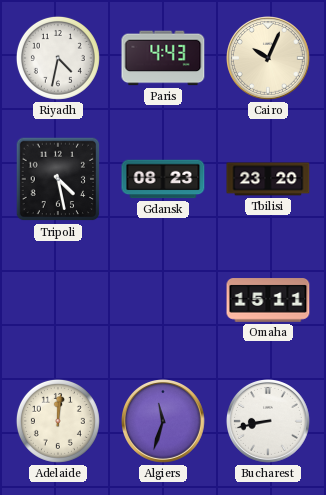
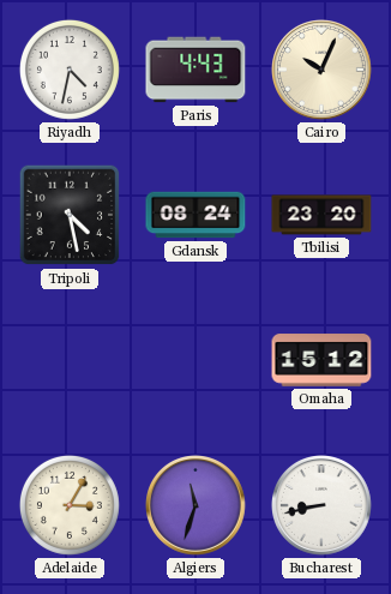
Gdansk: 08:23 -> 08:24 (195, 215)
Omaha: 15:11 -> 15:12 (321, 360)
Adelaide: 12:01 -> 3:05 (70, 505)
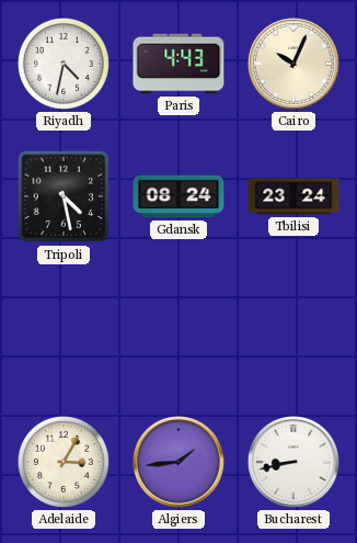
Tbilisi: 23:20 -> 23:24 (293, 196)
Omaha: 15:12 -> none (321, 360)
Algiers: 11:33 -> 1:44 (180, 463)
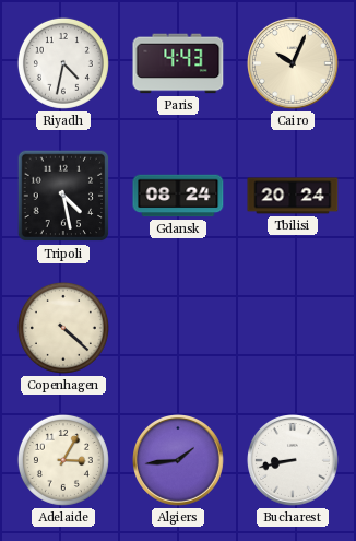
Tbilisi: 23:24 -> 20:24 (293, 196)
Copenhagen: none -> 4:22 (63, 328)
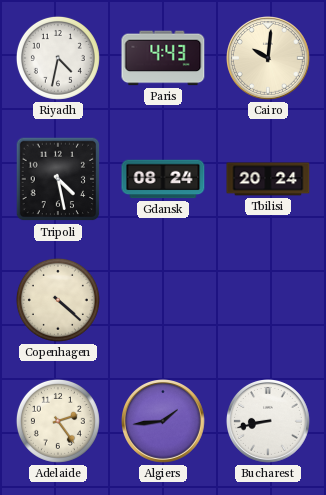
Cairo: 10:04 -> 10:01 (269, 59)
Adelaide: 3:05 -> 2:24 (58, 421)
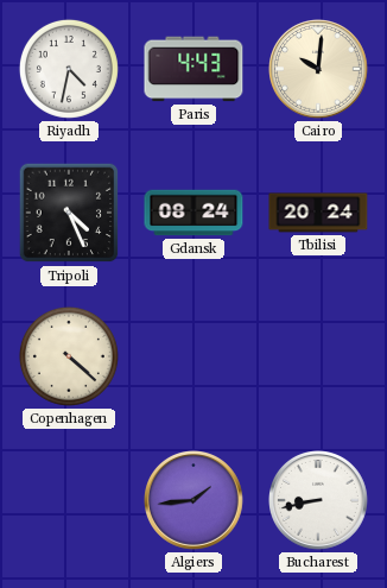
Tripoli: 4:28 -> 4:26 (69, 213)
Adelaide: 2:24 -> none (58, 421)
